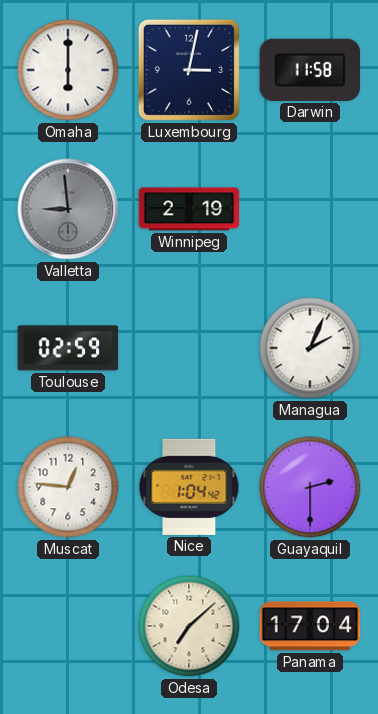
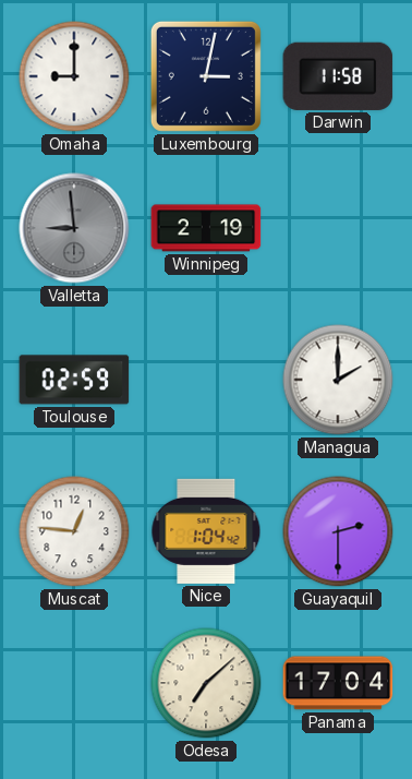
Omaha: 6:00 -> 9:00 (74, 76)
Managua: 2:04 -> 2:00 (338, 380)
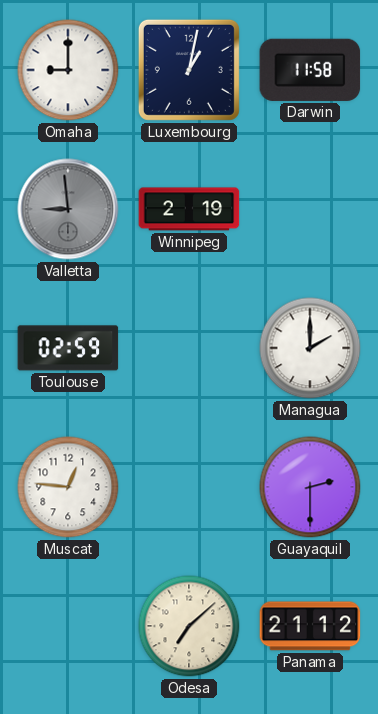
Luxembourg: 3:02 -> 1:02 (189, 70)
Nice: 1:04 -> none (206, 531)
Panama: 17:04 -> 21:12 (310, 626)
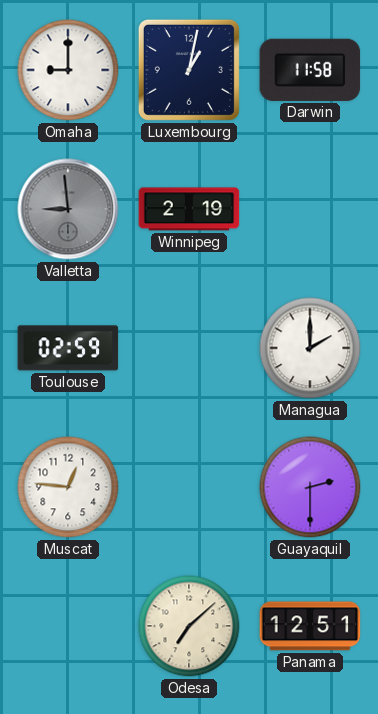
Panama: 21:12 -> 12:51 (310, 626)
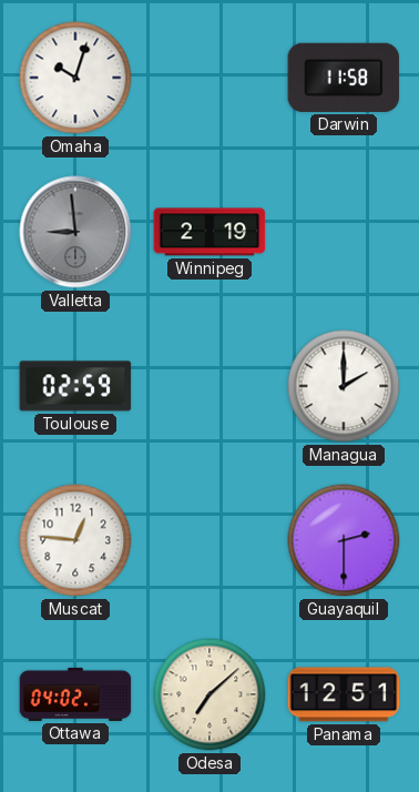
Omaha: 9:00 -> 10:03 (75, 78)
Luxembourg: 1:02 -> none (189, 70)
Ottawa: none -> 04:02 (75, 694)
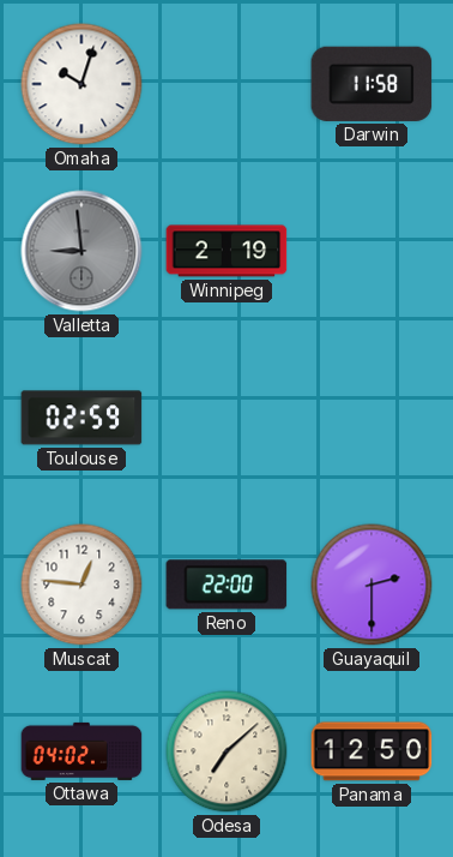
Managua: 2:00 -> none (344, 386)
Reno: none -> 22:00 (226, 585)
Panama: 12:51 -> 12:50 (372, 751)
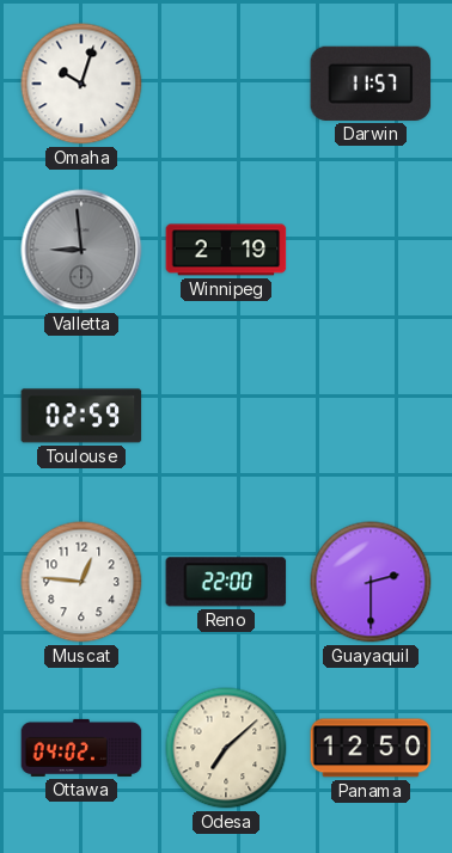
Darwin: 11:58 -> 11:57 (371, 84)
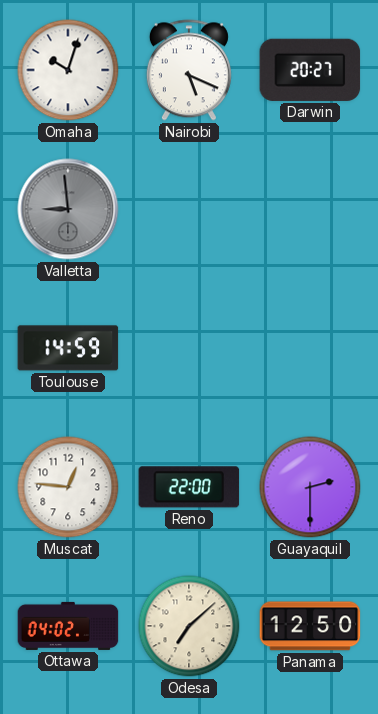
Nairobi: none -> 5:19 (189, 70)
Darwin: 11:57 -> 20:27 (310, 70)
Winnipeg: 2:19 -> none (226, 250)
Toulouse: 02:59 -> 14:59 (68, 348)
